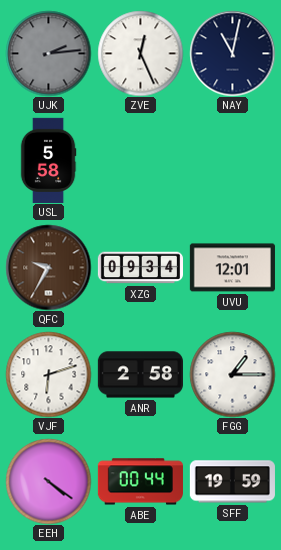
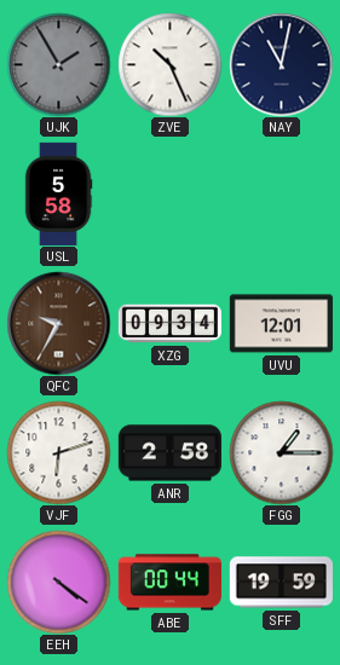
UJK: 2:14 -> 1:55 (58, 64)
ZVE: 12:26 -> 10:26 (169, 64)
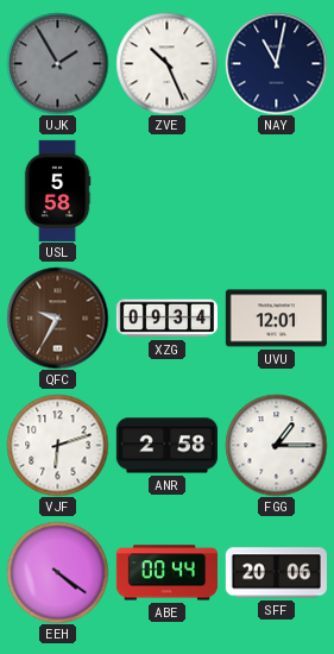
SFF: 19:59 -> 20:06 (276, 573)
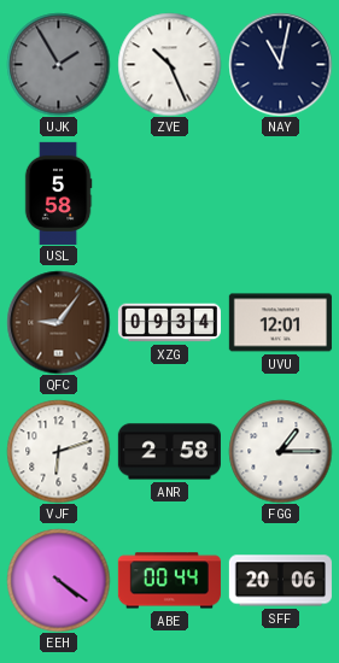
QFC: 9:35 -> 9:06 (58, 322)
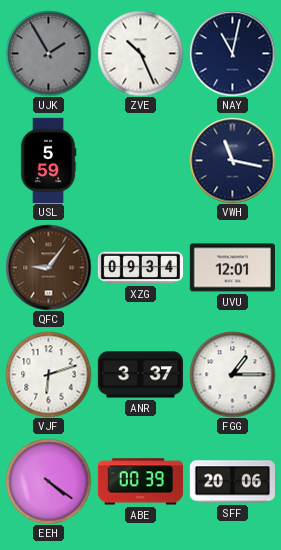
USL: 5:58 -> 5:59 (48, 160)
VWH: none -> 11:17 (232, 160)
ANR: 2:58 -> 3:37 (140, 375)
ABE: 00:44 -> 00:39 (140, 482)
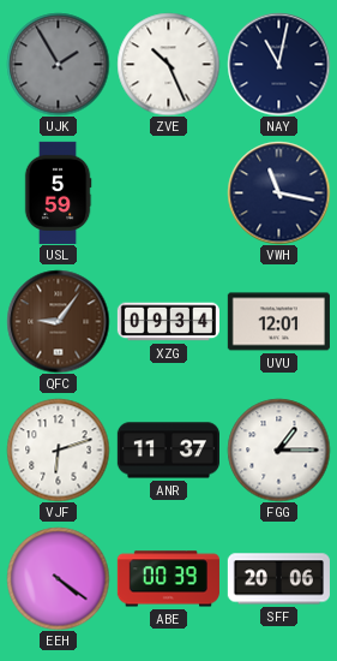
ANR: 3:37 -> 11:37 (168, 451)
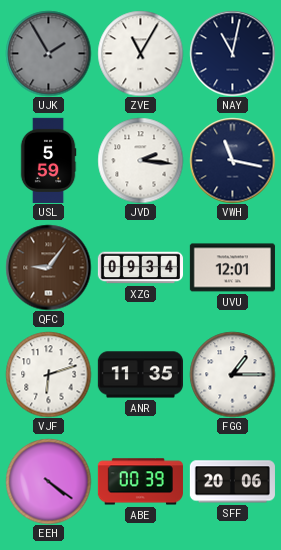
ZVE: 10:26 -> 11:05 (140, 53)
JVD: none -> 2:16 (140, 160)
ANR: 11:37 -> 11:35 (140, 375)
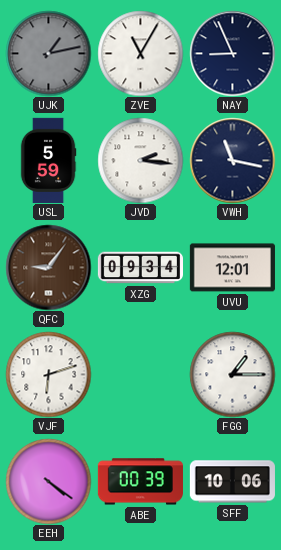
UJK: 1:55 -> 1:13 (48, 53)
NAY: 11:02 -> 8:56 (232, 53)
ANR: 11:35 -> none (140, 375)
SFF: 20:06 -> 10:06 (232, 482)
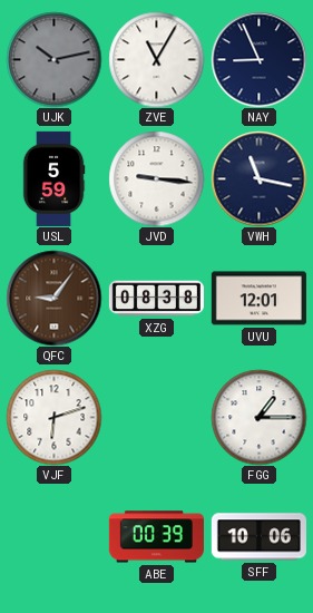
UJK: 1:13 -> 10:13 (53, 59)
JVD: 2:16 -> 9:16 (156, 178)
XZG: 09:34 -> 08:38 (156, 299)
EEH: 4:21 -> none (48, 481)
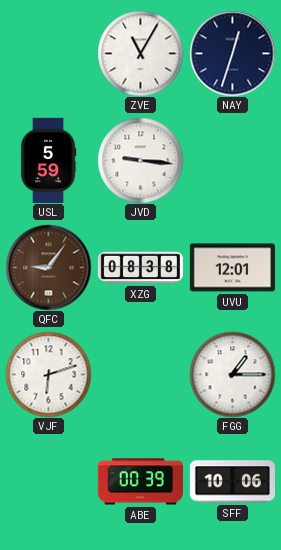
UJK: 10:13 -> none (53, 59)
NAY: 8:56 -> 12:33 (232, 53)
VWH: 11:17 -> none (258, 178)
